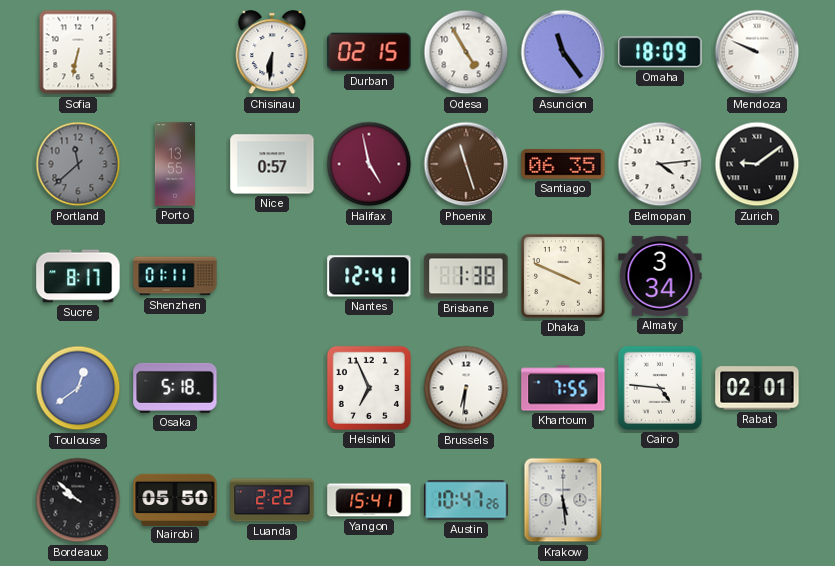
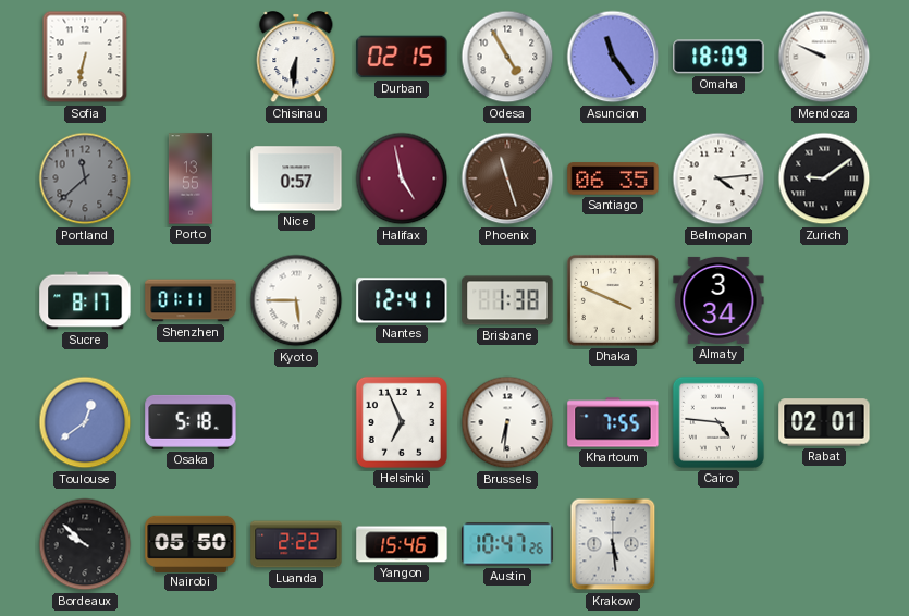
Kyoto: none -> 5:45 (296, 300)
Yangon: 15:41 -> 15:46 (402, 544)
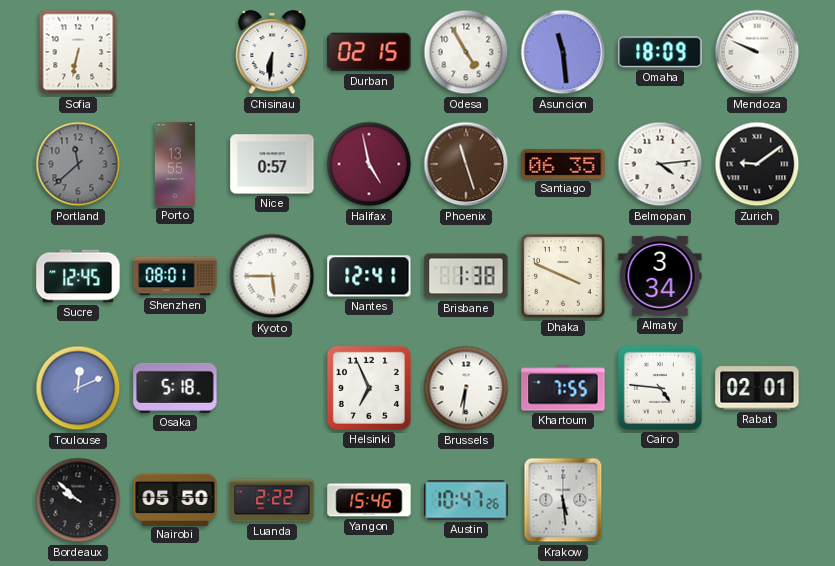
Asuncion: 11:24 -> 11:29 (563, 52)
Sucre: 8:17 -> 12:45 (78, 276)
Shenzhen: 01:11 -> 08:01 (175, 276)
Toulouse: 12:39 -> 12:11 (78, 388)
